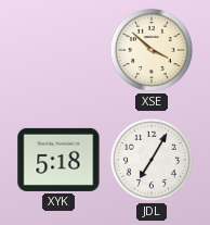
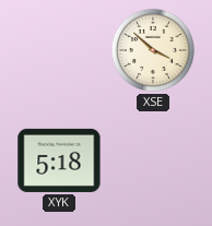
JDL: 7:05 -> none (152, 160)
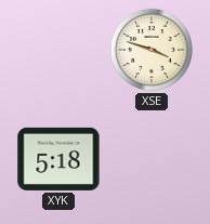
XSE: 3:52 -> 3:48 (152, 50)
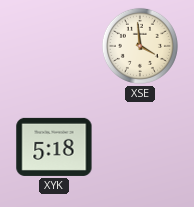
XSE: 3:48 -> 3:59 (140, 46)
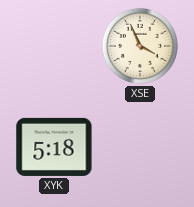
XSE: 3:59 -> 3:56 (140, 46)
